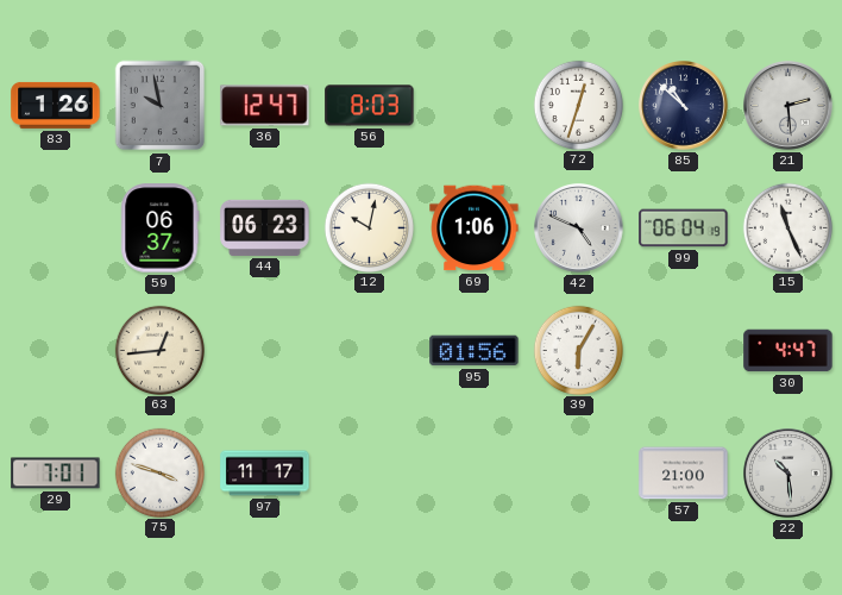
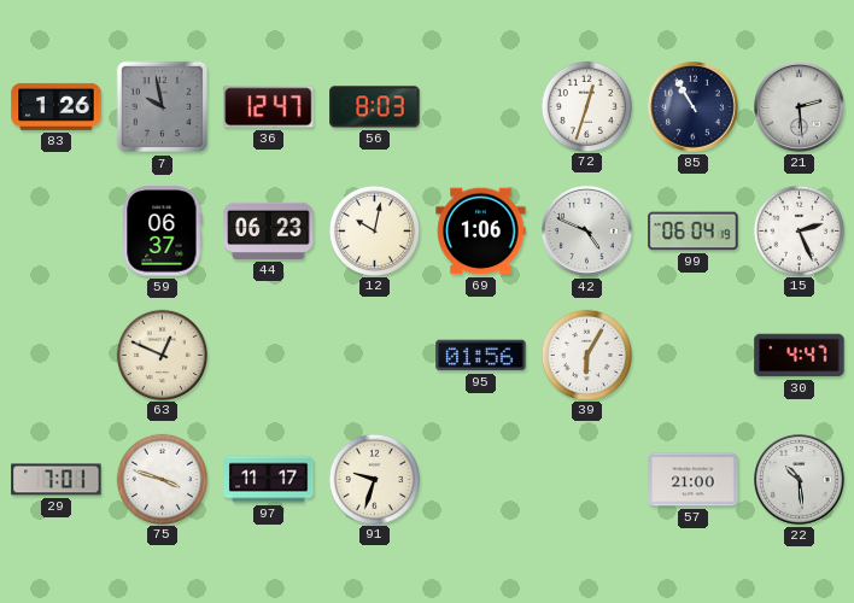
85: 10:52 -> 10:55 (694, 107)
15: 11:26 -> 2:26 (799, 230)
63: 12:44 -> 12:49 (162, 355)
91: none -> 9:33 (374, 479)
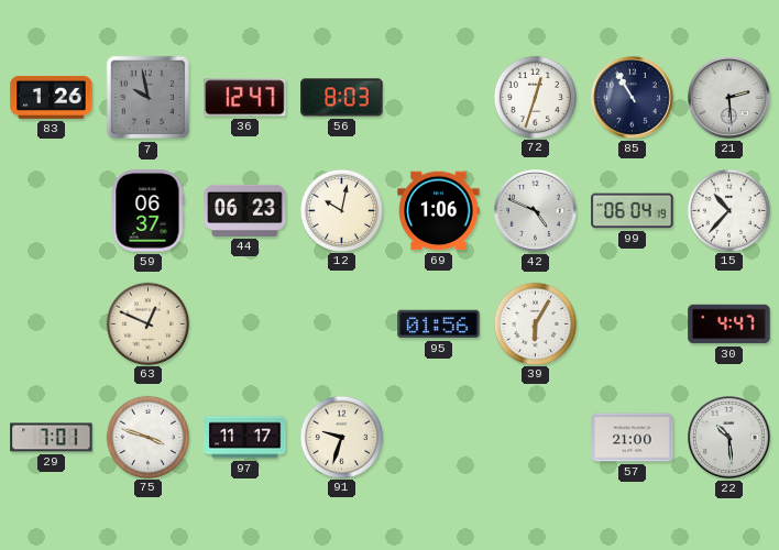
15: 2:26 -> 10:37 (728, 210)
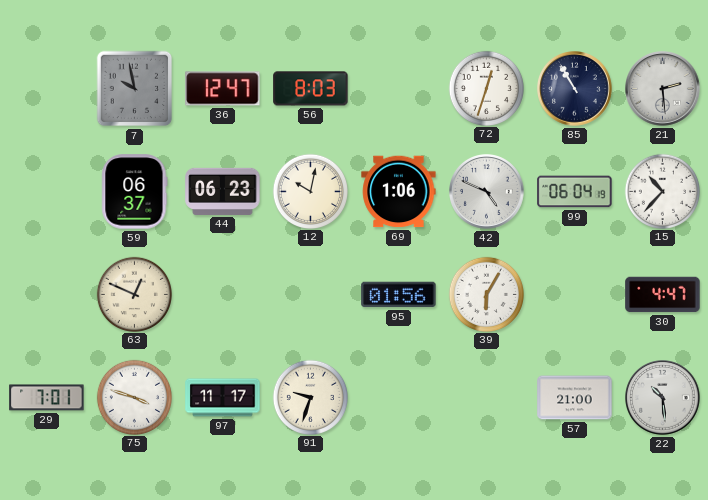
83: 1:26 -> none (52, 97)
